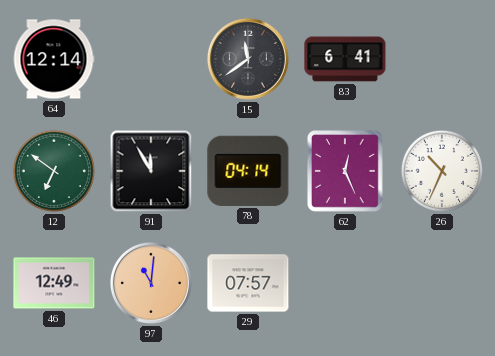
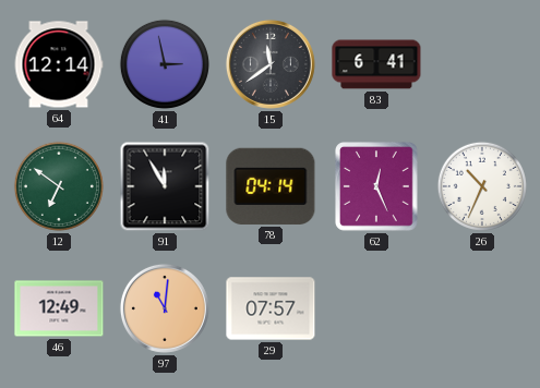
41: none -> 2:58 (165, 64)
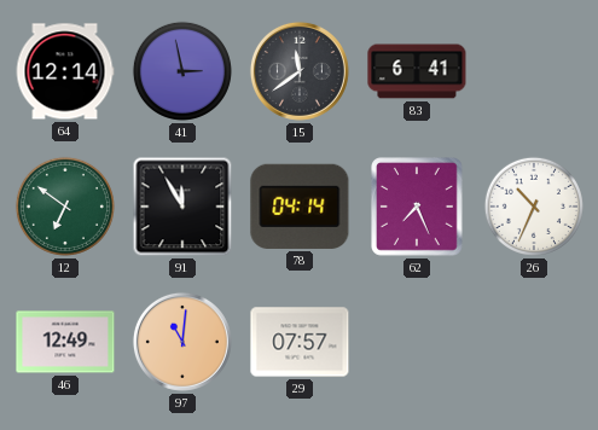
62: 12:26 -> 7:26 (418, 208)
